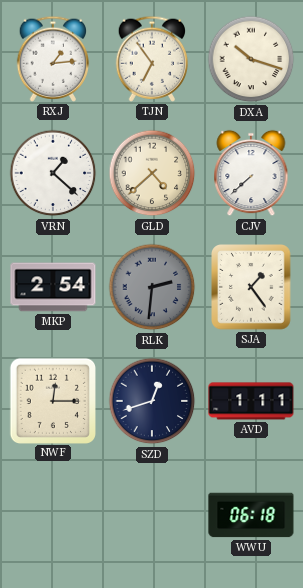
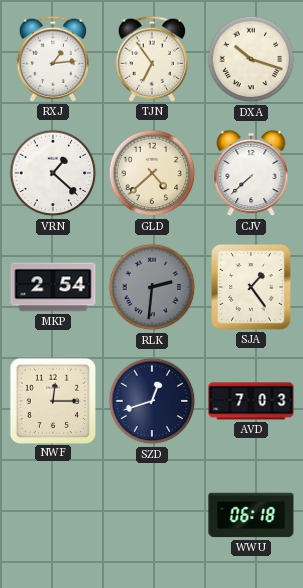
AVD: 1:11 -> 7:03 (251, 401)
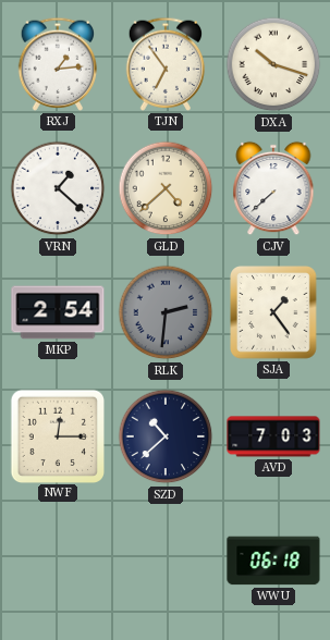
SZD: 12:42 -> 10:38 (166, 436)
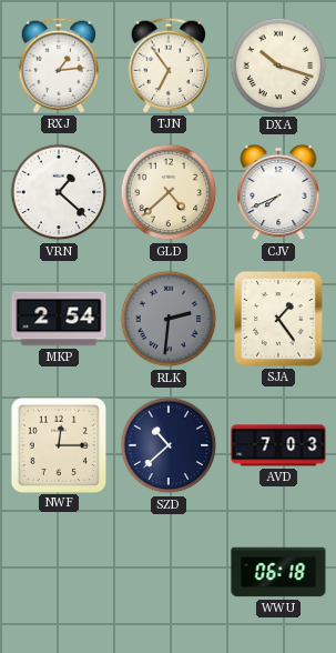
CJV: 7:38 -> 7:41 (278, 192)
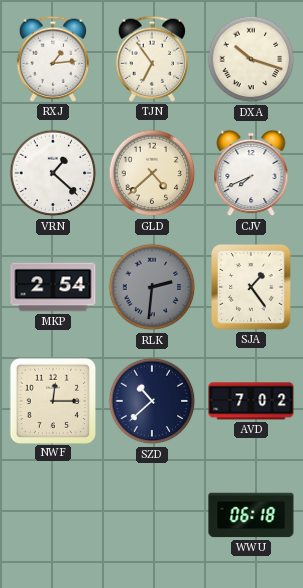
AVD: 7:03 -> 7:02 (251, 401)
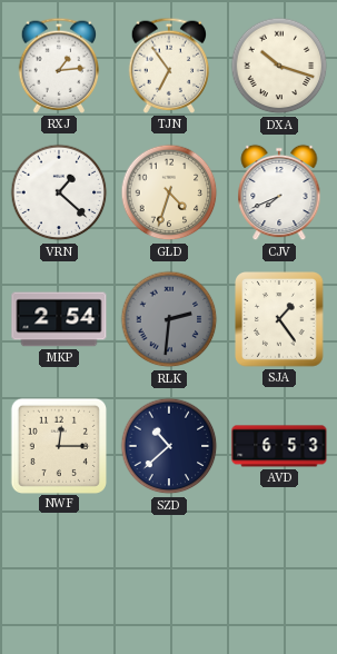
GLD: 4:38 -> 4:33 (169, 192)
AVD: 7:02 -> 6:53 (279, 446)
WWU: 06:18 -> none (251, 515)
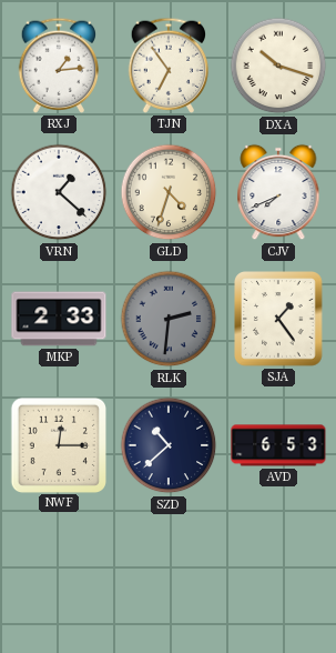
MKP: 2:54 -> 2:33 (59, 319)
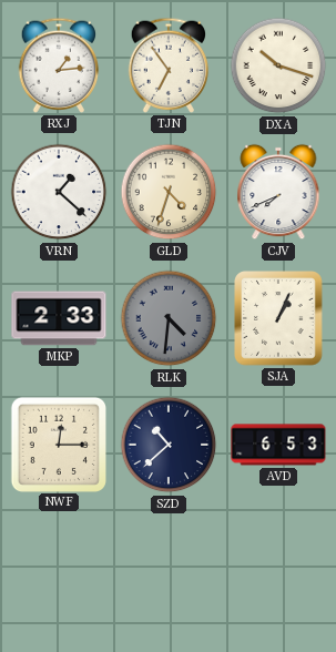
RLK: 2:31 -> 4:31 (169, 318)
SJA: 1:24 -> 1:04 (279, 319)
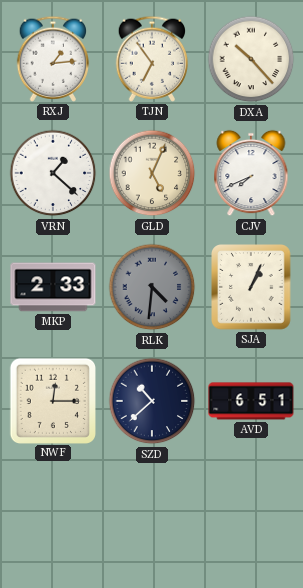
DXA: 10:18 -> 10:23 (251, 59)
GLD: 4:33 -> 5:04 (152, 173)
AVD: 6:53 -> 6:51 (251, 401)
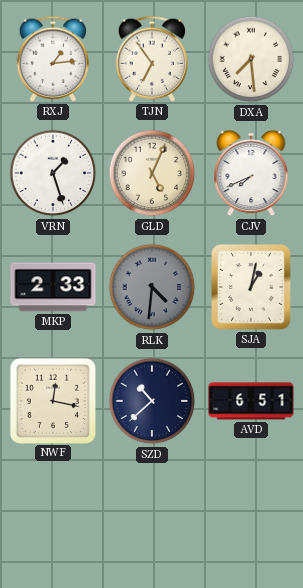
DXA: 10:23 -> 7:29 (251, 59)
VRN: 1:22 -> 1:27 (53, 173)
SJA: 1:04 -> 1:02 (252, 288)
NWF: 12:15 -> 12:17 (52, 400)
